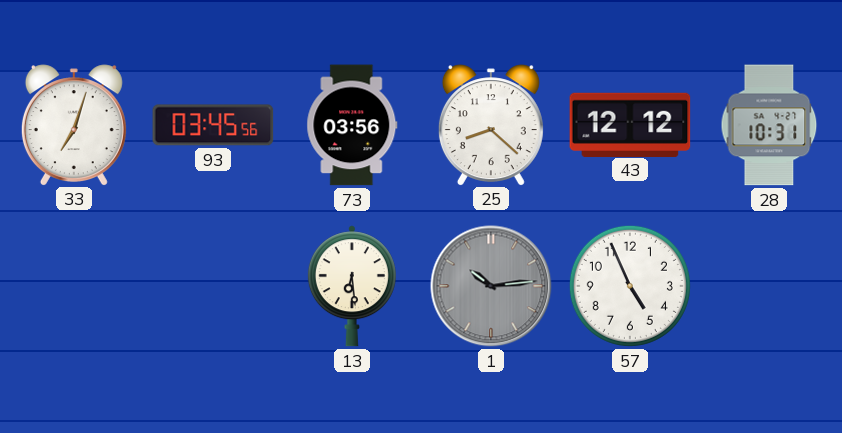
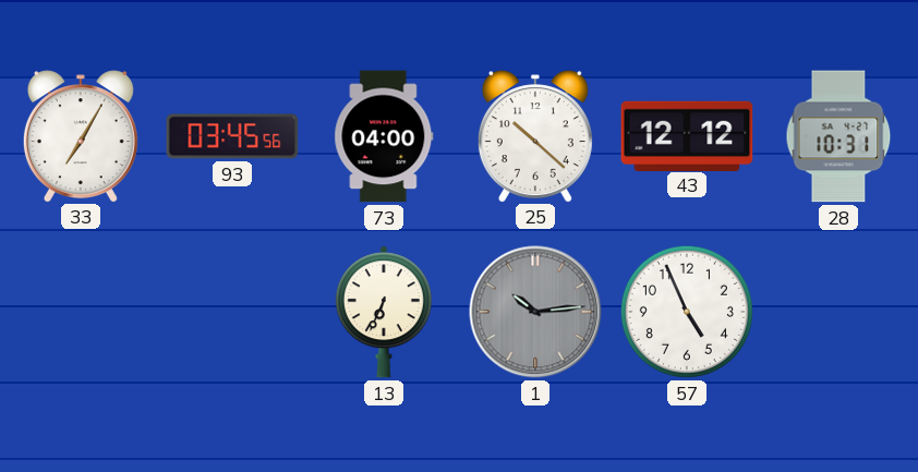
33: 7:03 -> 7:05 (81, 136)
73: 03:56 -> 04:00 (384, 136)
25: 8:22 -> 10:22 (535, 136)
13: 6:29 -> 6:34 (384, 312)
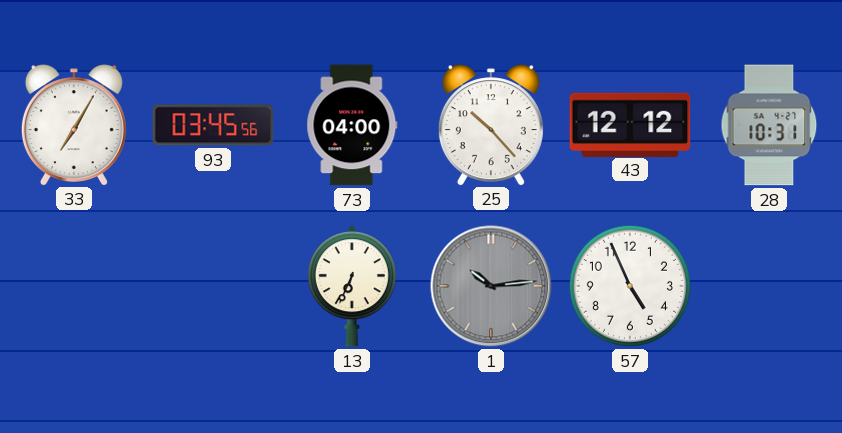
25: 10:22 -> 10:23 (491, 125)
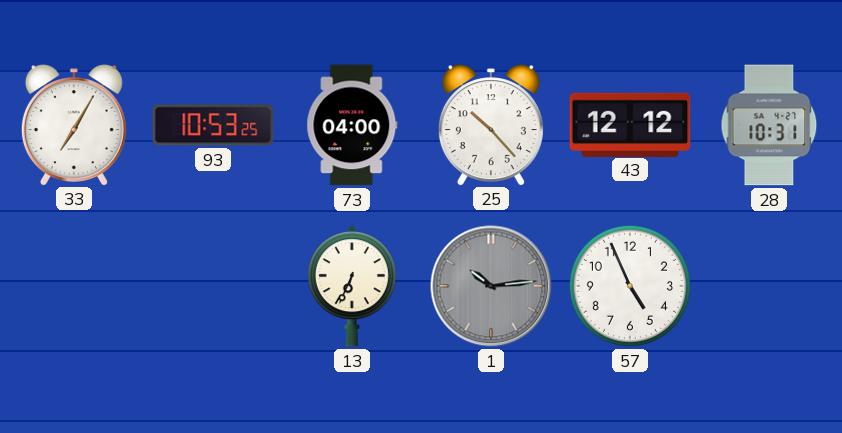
93: 03:45 -> 10:53 (213, 125)
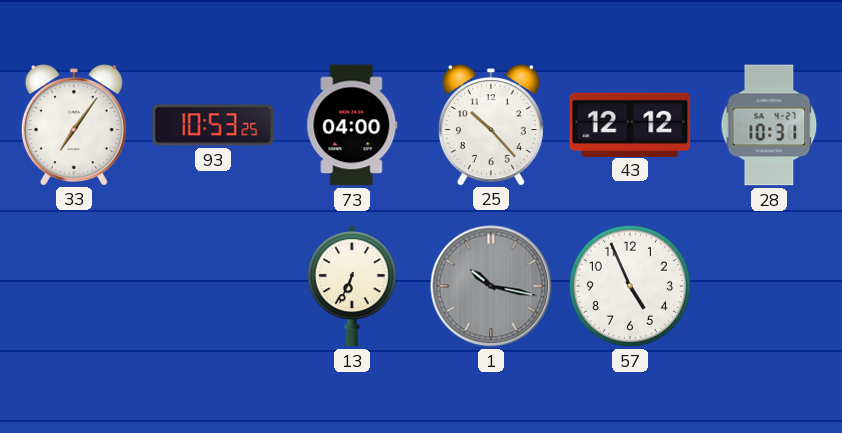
33: 7:05 -> 7:06 (74, 125)
1: 10:14 -> 10:17 (491, 286)
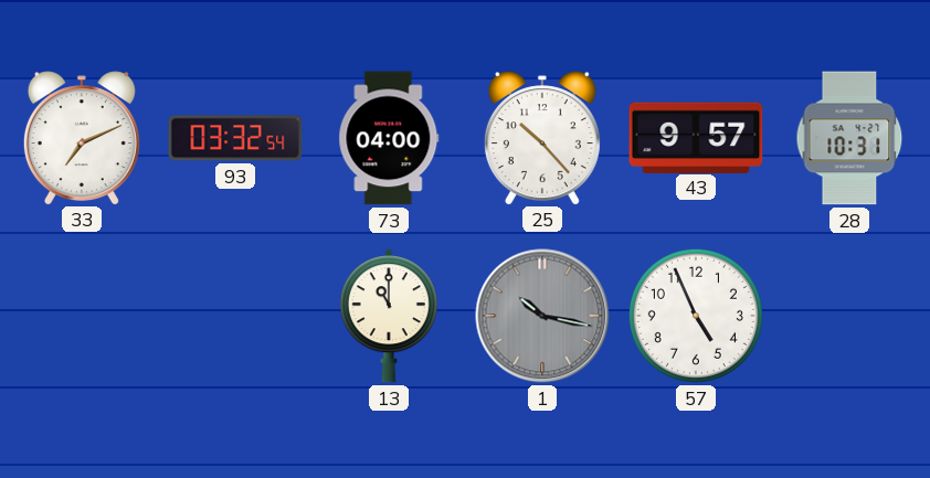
33: 7:06 -> 7:11 (82, 138)
93: 10:53 -> 03:32 (235, 138)
43: 12:12 -> 9:57 (696, 137)
13: 6:34 -> 11:00 (389, 316)
